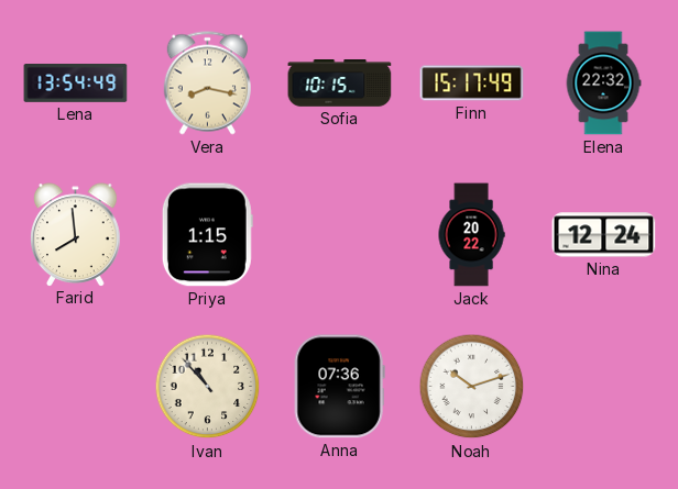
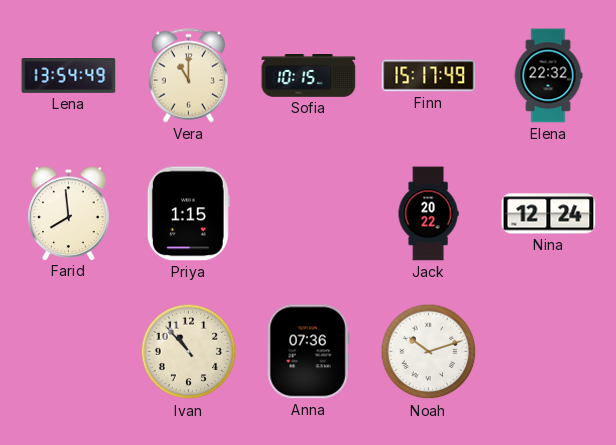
Vera: 8:17 -> 11:00 (188, 76)
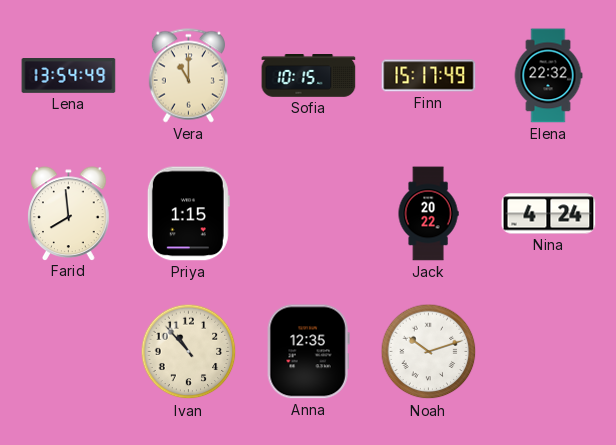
Nina: 12:24 -> 4:24 (549, 214)
Anna: 07:36 -> 12:35 (308, 352)
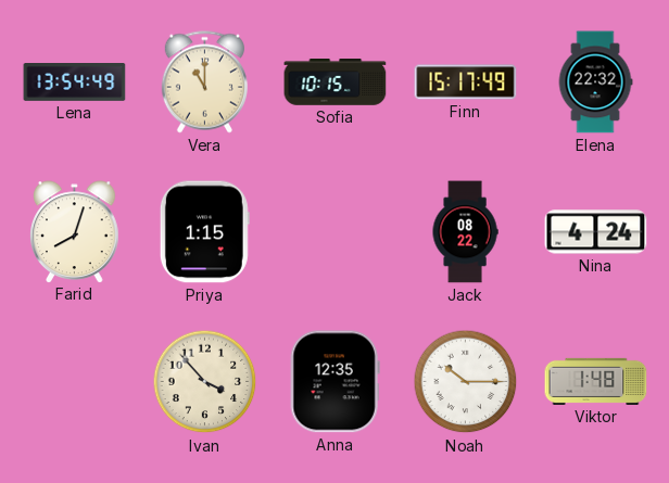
Farid: 7:59 -> 8:03 (75, 231)
Jack: 20:22 -> 08:22 (465, 232)
Ivan: 10:53 -> 3:53 (205, 382)
Noah: 10:12 -> 10:15 (466, 382)
Viktor: none -> 1:48 (596, 381)
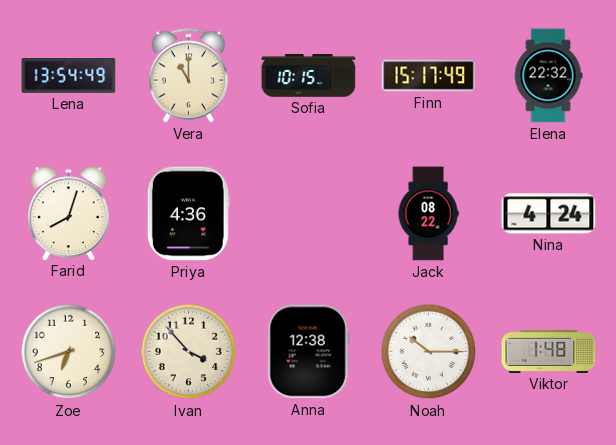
Priya: 1:15 -> 4:36 (188, 214)
Zoe: none -> 6:42 (69, 352)
Anna: 12:35 -> 12:38 (308, 352)
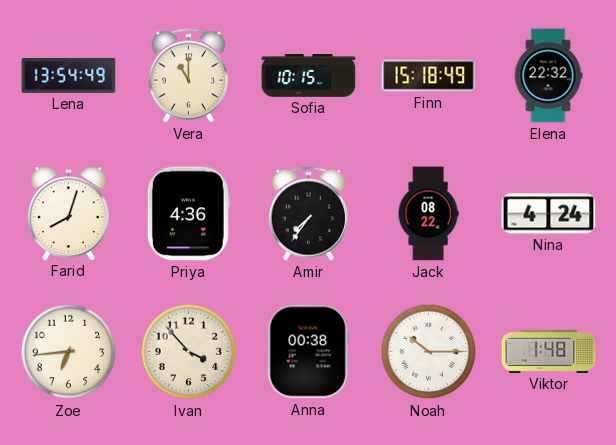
Finn: 15:17 -> 15:18 (429, 76)
Amir: none -> 7:36 (308, 214)
Zoe: 6:42 -> 6:44 (69, 352)
Anna: 12:38 -> 00:38 (308, 352)
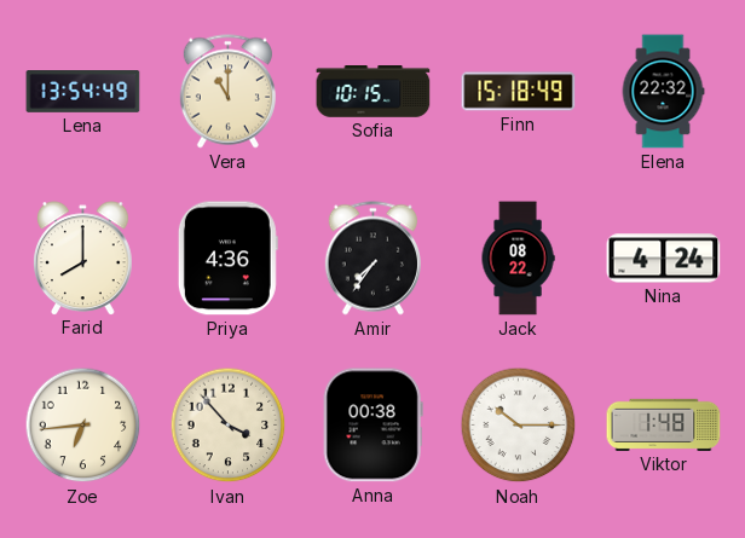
Farid: 8:03 -> 8:00 (83, 258)
